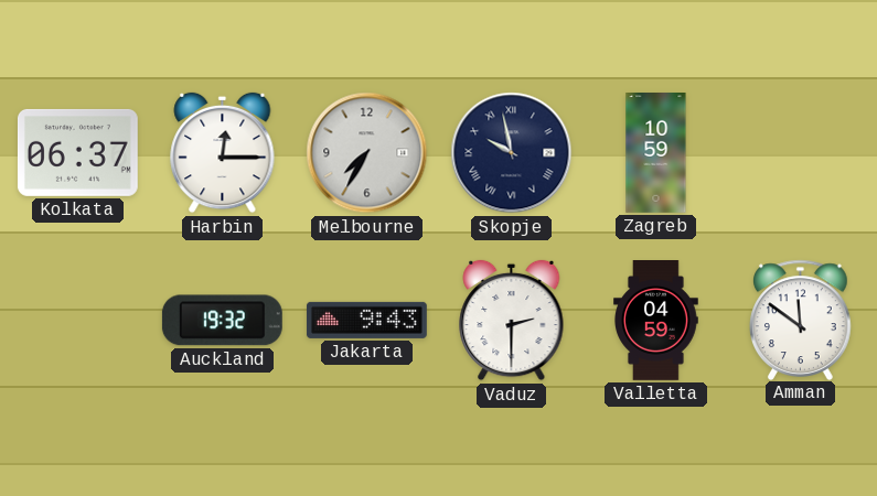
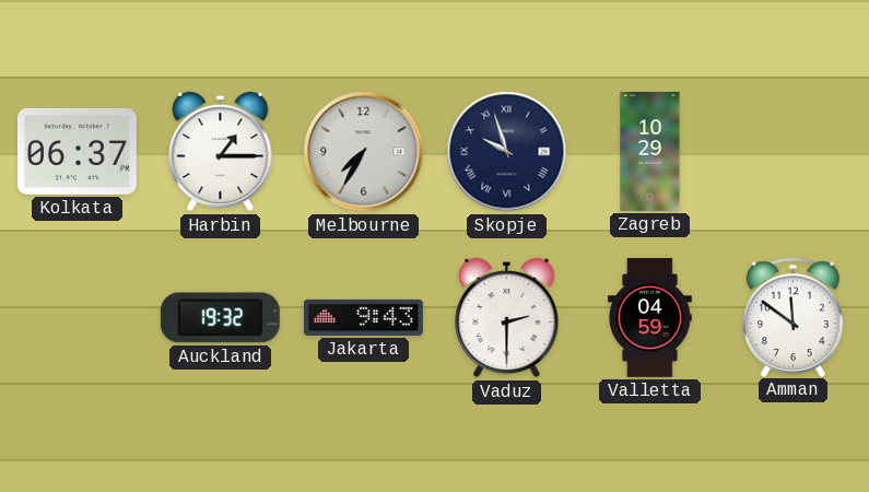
Harbin: 12:15 -> 1:15 (221, 152)
Skopje: 9:58 -> 9:57 (507, 152)
Zagreb: 10:59 -> 10:29 (650, 152)
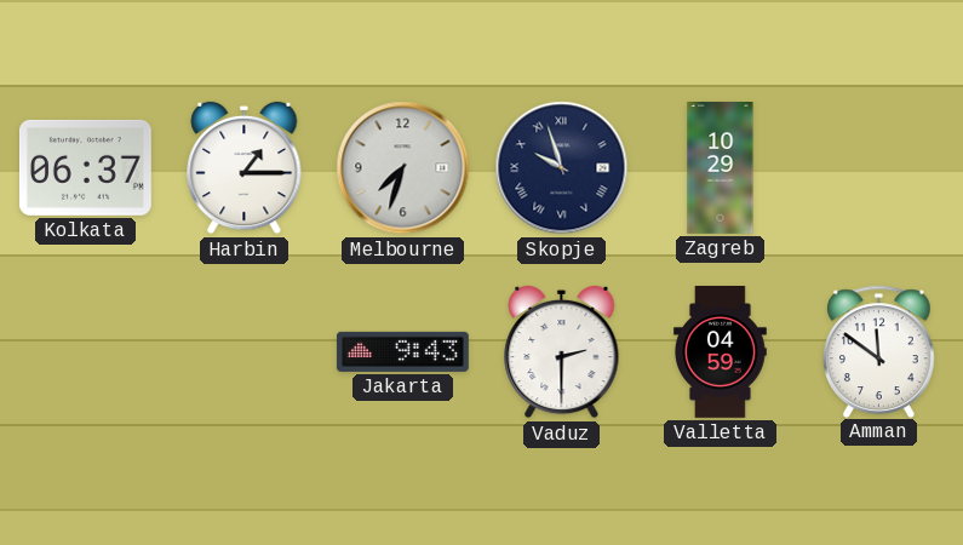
Melbourne: 7:35 -> 7:33 (403, 168)
Auckland: 19:32 -> none (220, 318)
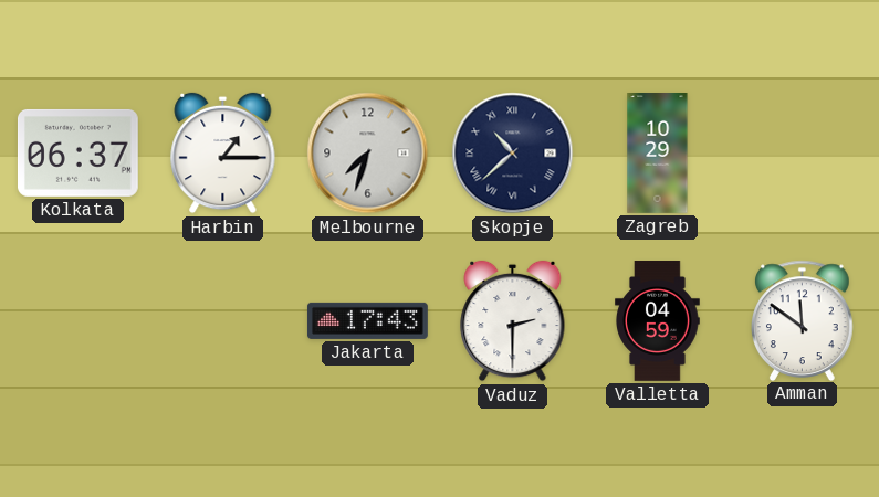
Skopje: 9:57 -> 10:38 (513, 154)
Jakarta: 9:43 -> 17:43 (367, 320)
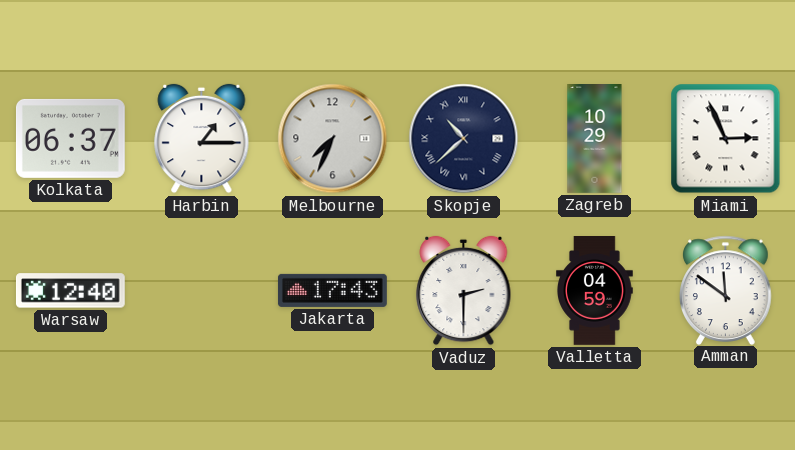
Melbourne: 7:33 -> 7:34 (333, 139)
Miami: none -> 2:56 (726, 139)
Warsaw: none -> 12:40 (70, 291)
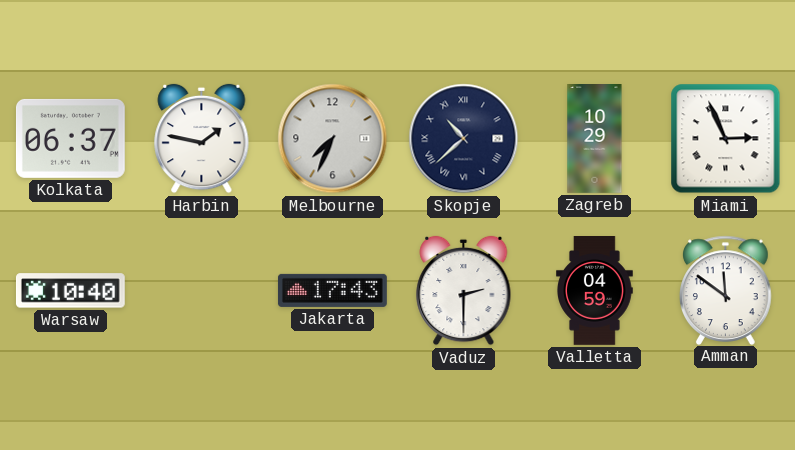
Harbin: 1:15 -> 1:47 (202, 139)
Warsaw: 12:40 -> 10:40 (70, 291)
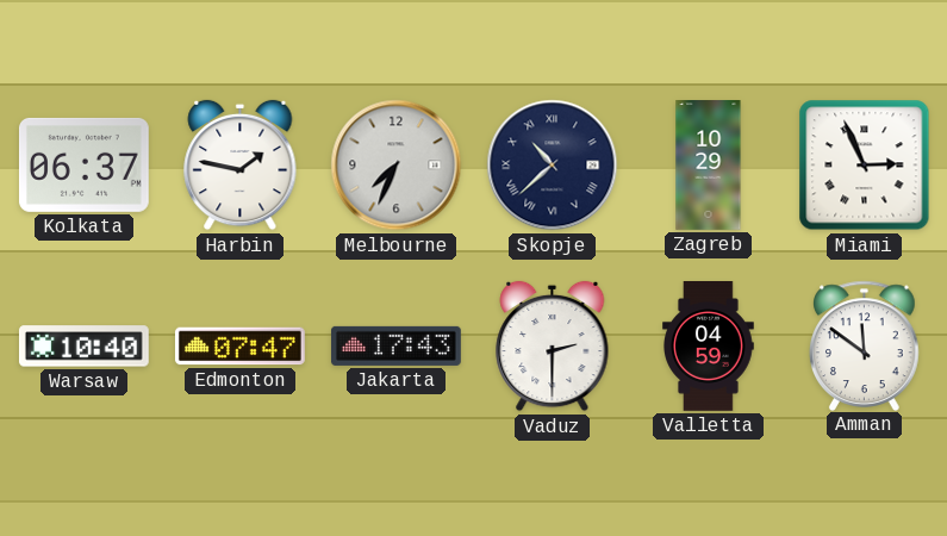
Edmonton: none -> 07:47 (239, 347)
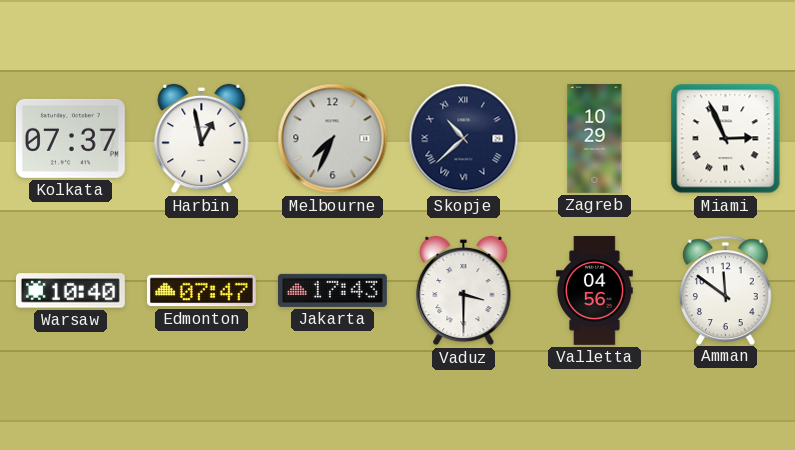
Kolkata: 06:37 -> 07:37 (70, 138)
Harbin: 1:47 -> 12:58 (202, 139)
Vaduz: 2:30 -> 3:30 (464, 291)
Valletta: 04:59 -> 04:56 (595, 291)
